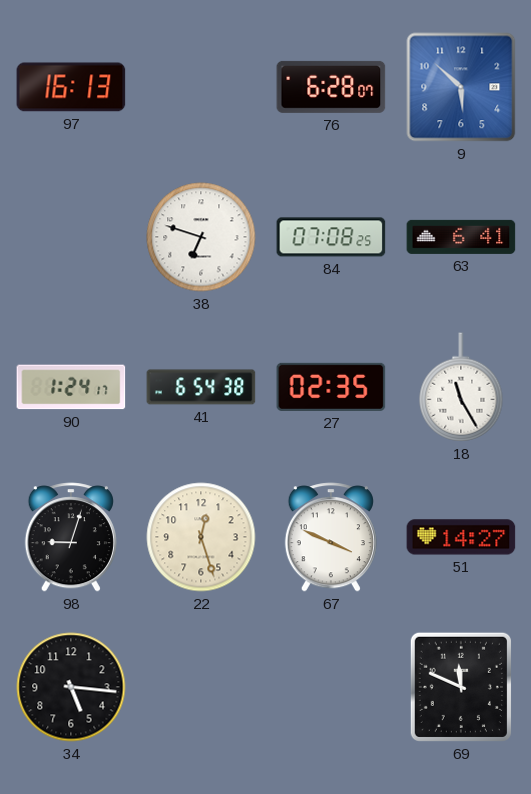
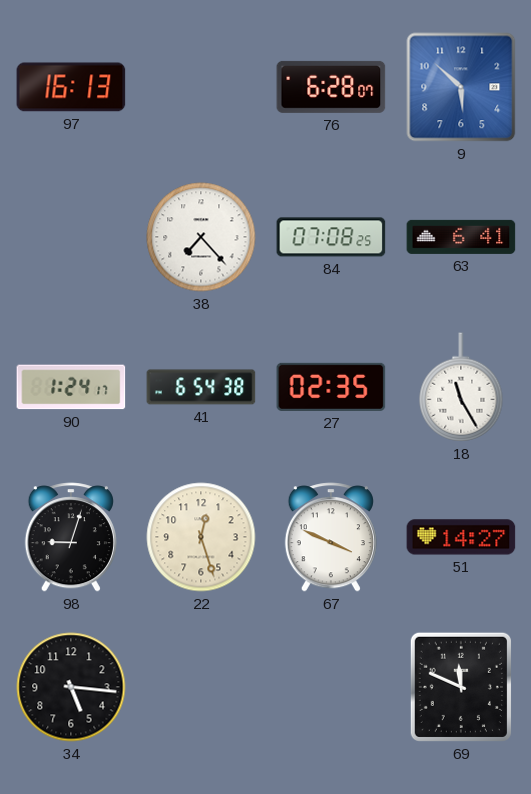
38: 6:48 -> 7:23 (201, 237)
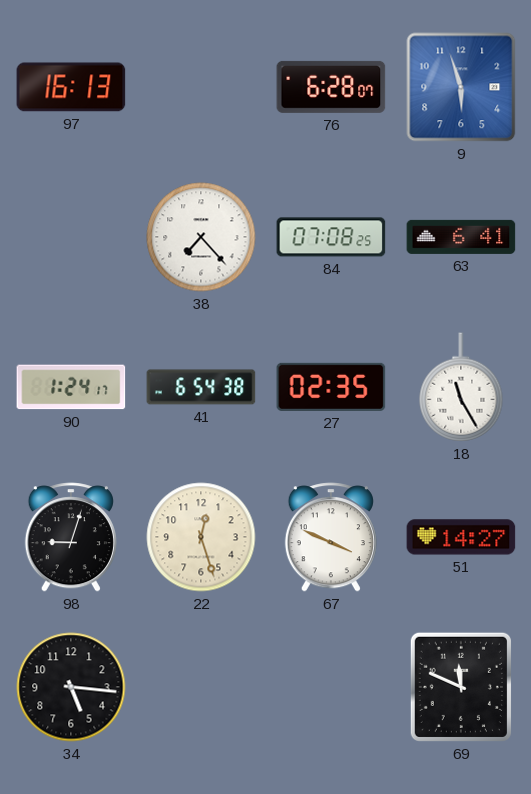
9: 5:52 -> 5:57 (461, 87)
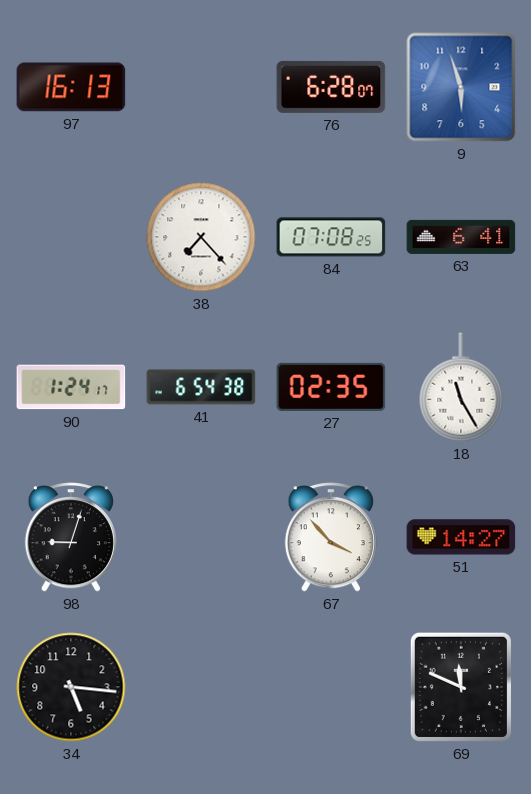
22: 12:27 -> none (201, 537)
67: 3:49 -> 3:53 (331, 537)
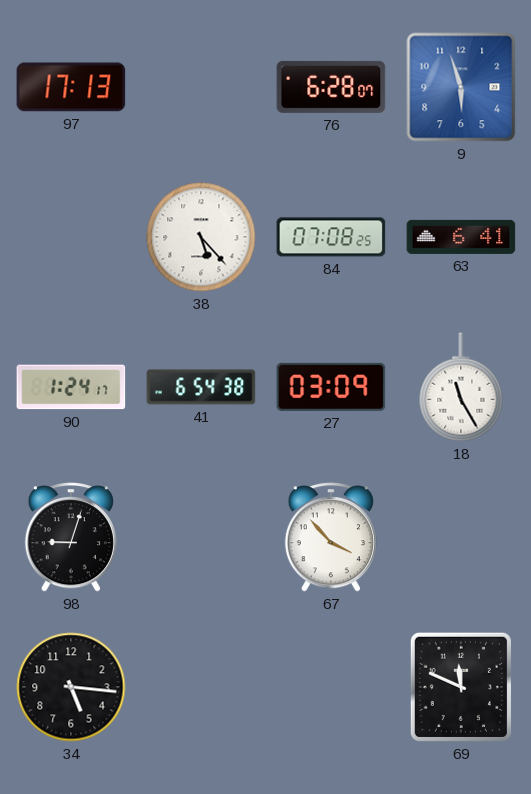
97: 16:13 -> 17:13 (71, 87)
38: 7:23 -> 5:23 (201, 237)
27: 02:35 -> 03:09 (331, 387)
51: 14:27 -> none (461, 537)
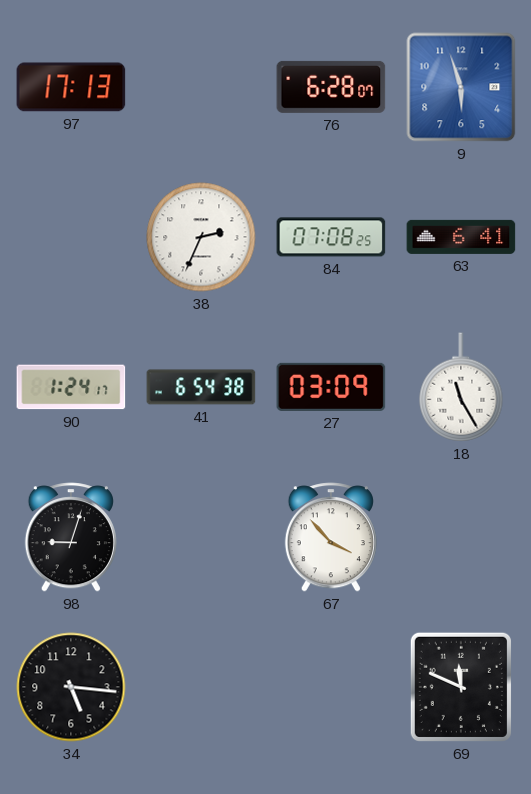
38: 5:23 -> 2:34 (201, 237)
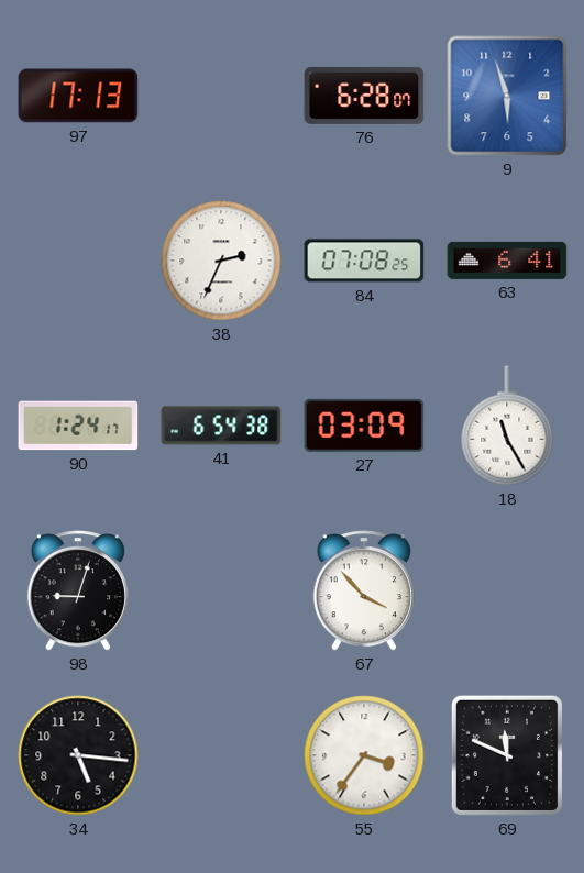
55: none -> 3:36 (364, 755)
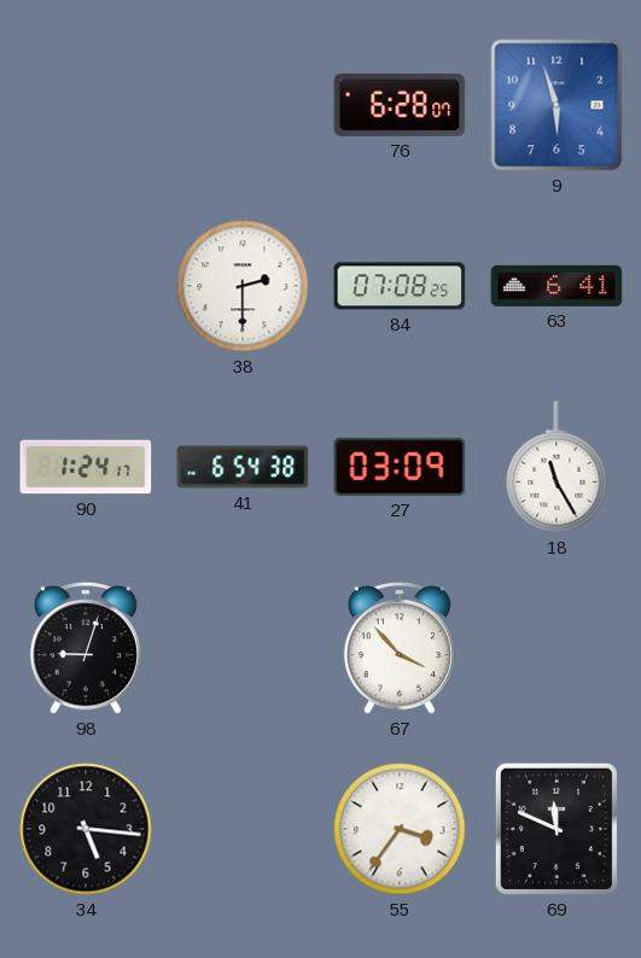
97: 17:13 -> none (78, 96)
38: 2:34 -> 2:30 (243, 286)
